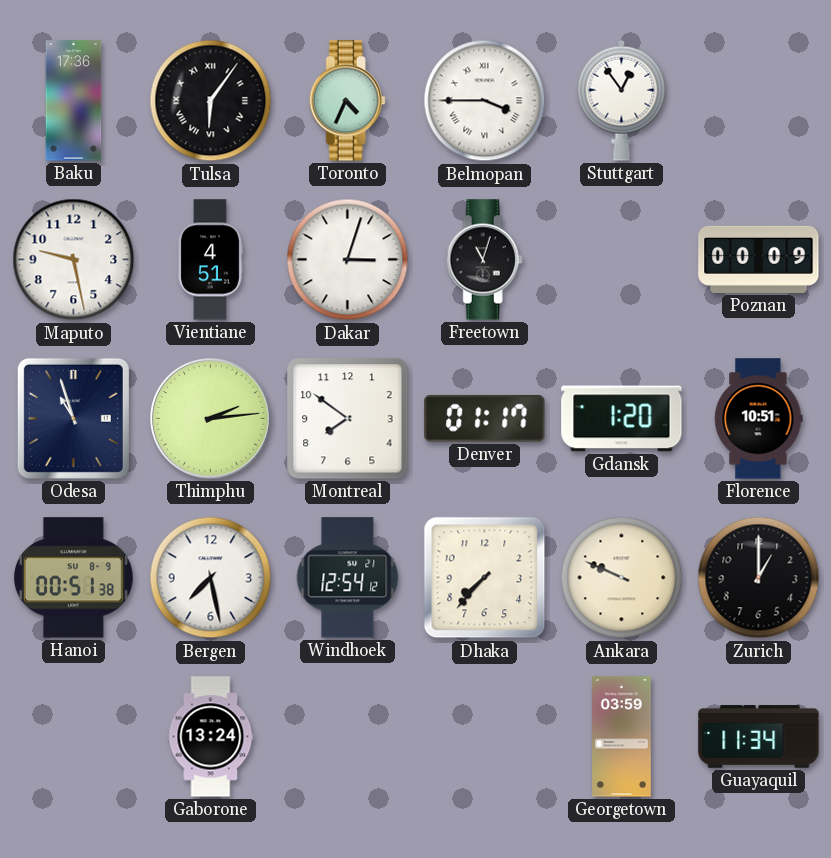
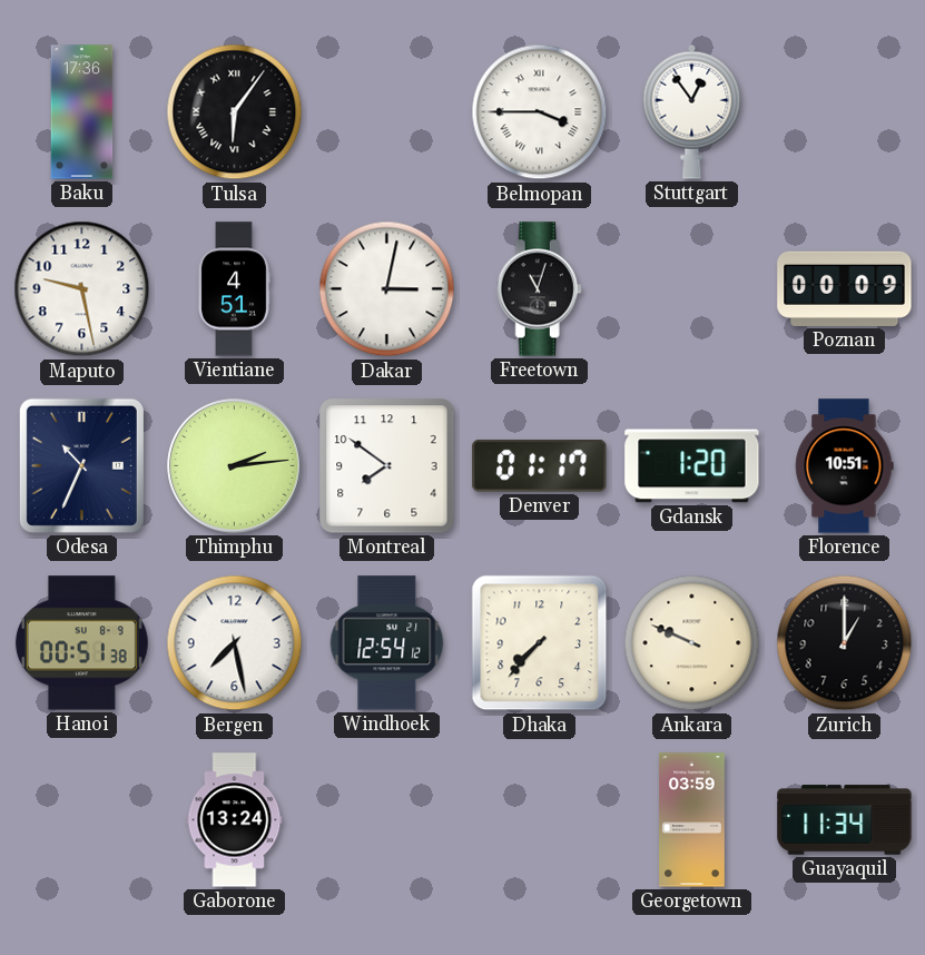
Toronto: 4:34 -> none (347, 101)
Dakar: 3:03 -> 3:02 (387, 289)
Odesa: 10:57 -> 10:34 (81, 465)
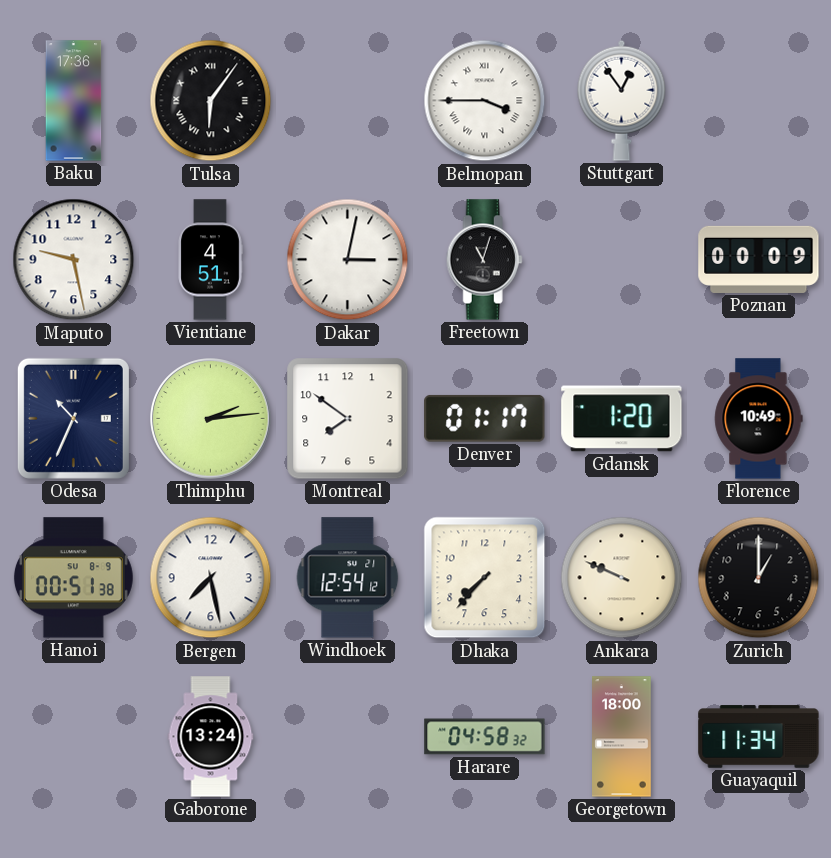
Florence: 10:51 -> 10:49 (759, 419)
Harare: none -> 04:58 (485, 737)
Georgetown: 03:59 -> 18:00 (622, 737)
